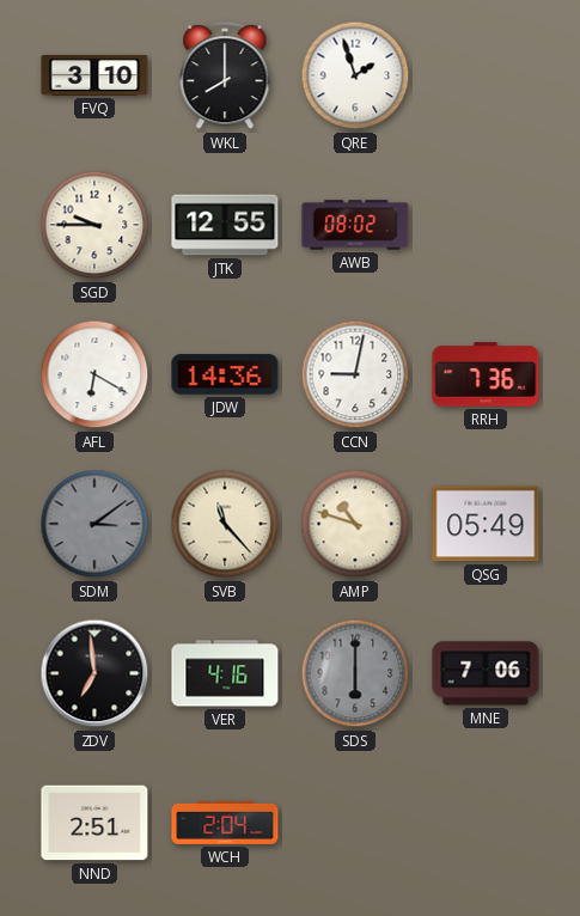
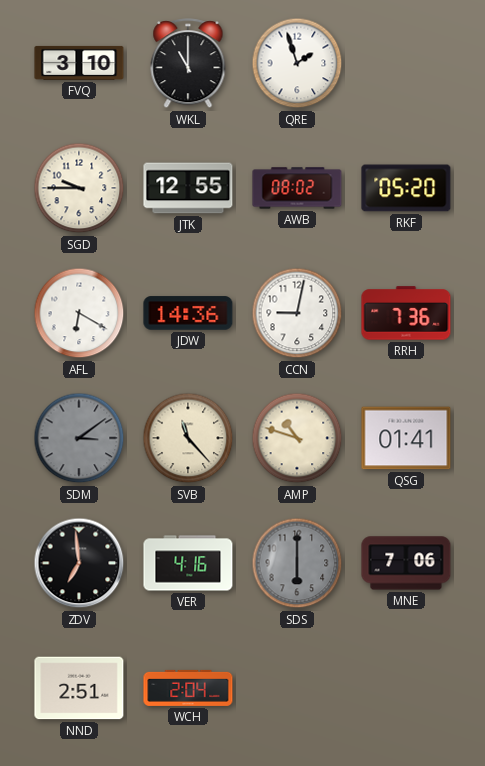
WKL: 8:00 -> 11:00 (188, 64)
RKF: none -> 05:20 (406, 188)
QSG: 05:49 -> 01:41 (406, 438)
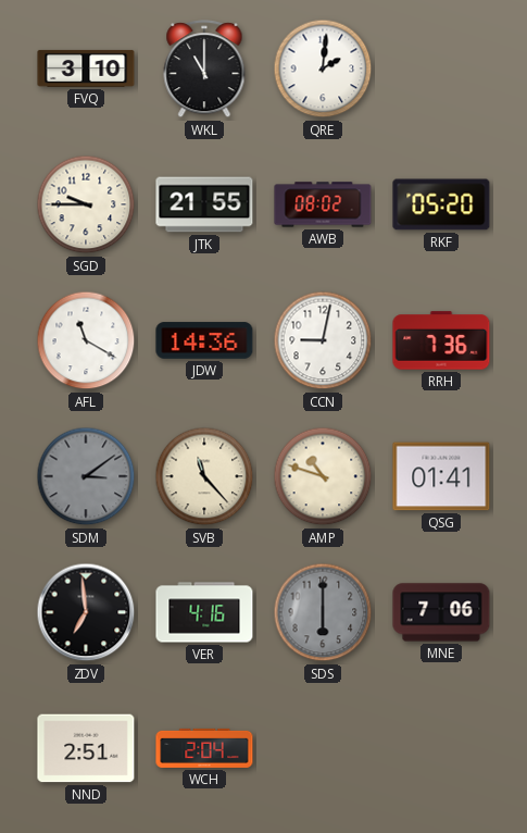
QRE: 1:57 -> 2:01 (323, 69)
JTK: 12:55 -> 21:55 (204, 204)
AFL: 6:20 -> 11:20 (86, 340)
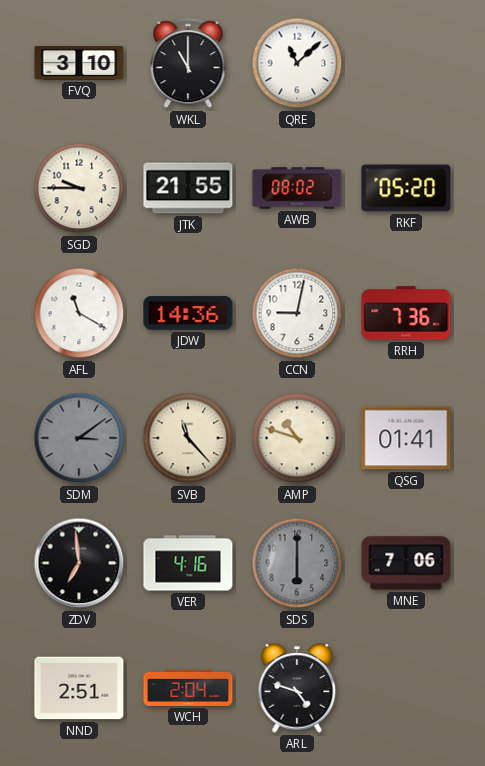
QRE: 2:01 -> 11:08 (297, 63)
ARL: none -> 4:48 (297, 688)
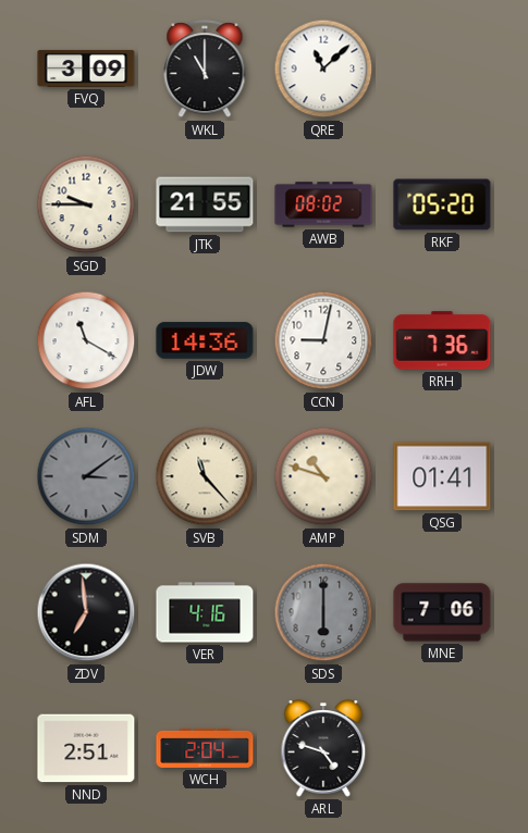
FVQ: 3:10 -> 3:09 (86, 69)
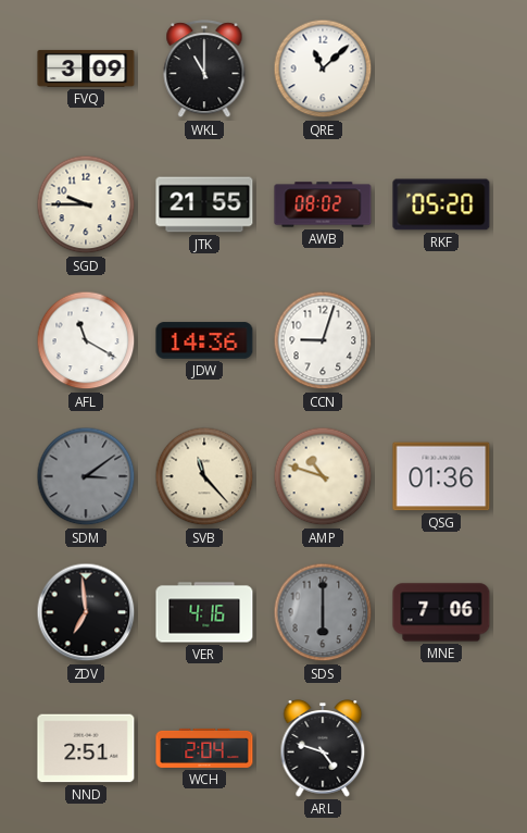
CCN: 9:02 -> 9:03 (323, 340)
RRH: 7:36 -> none (442, 340)
QSG: 01:41 -> 01:36 (441, 476)
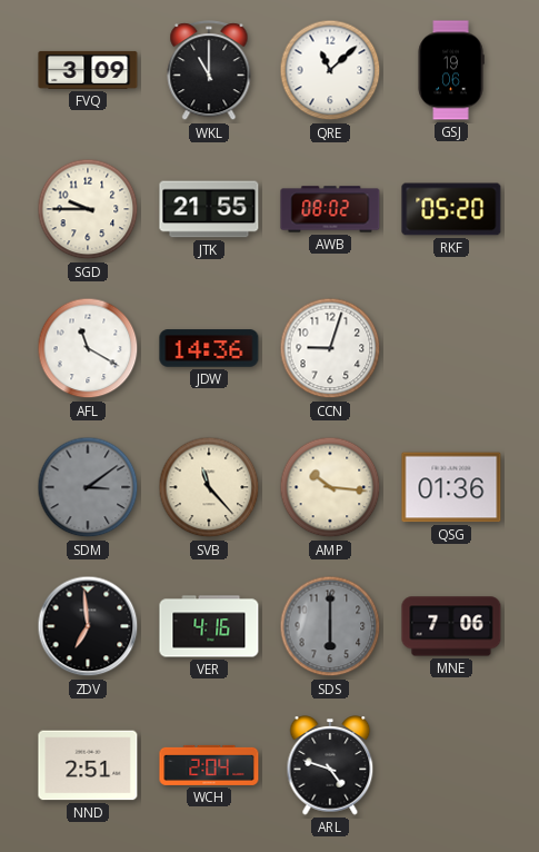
GSJ: none -> 19:06 (451, 70)
AMP: 10:48 -> 10:16 (330, 487)
